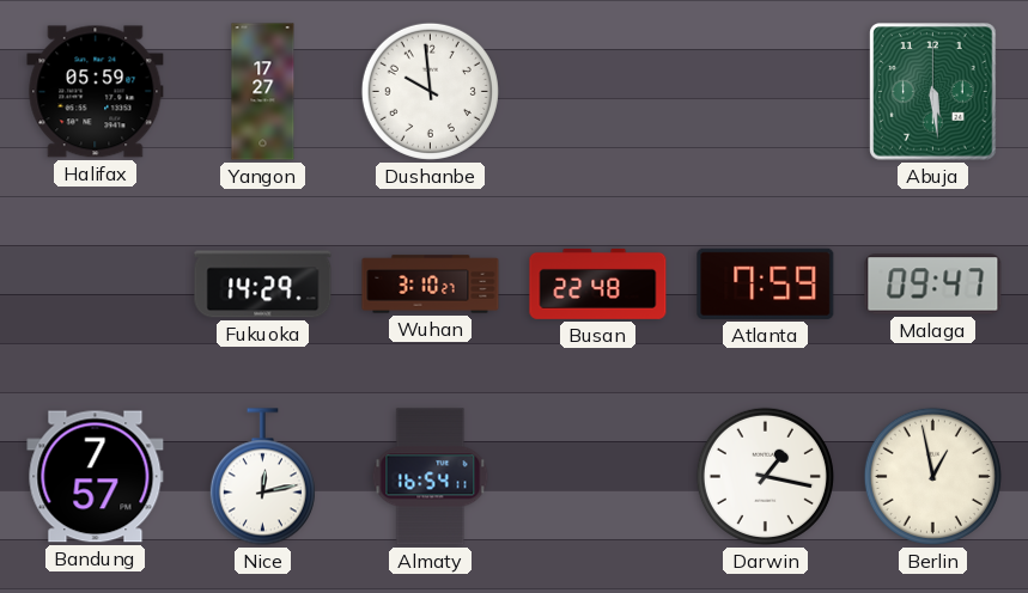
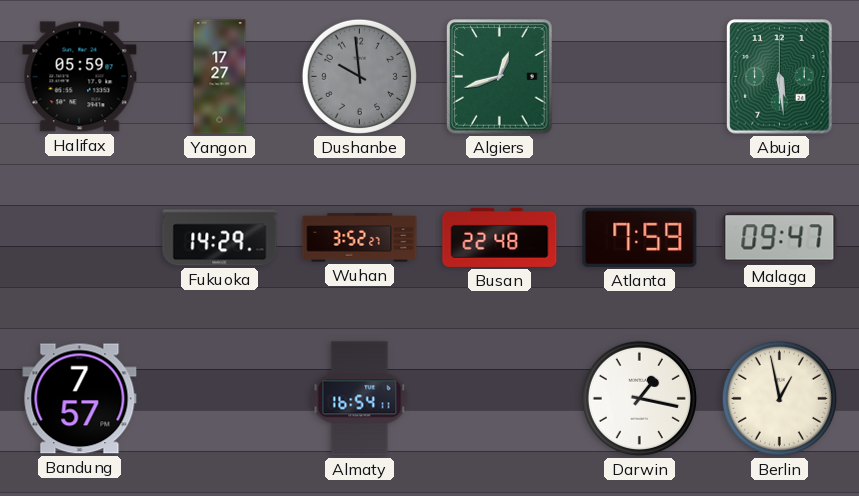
Dushanbe dial: white -> grey (359, 76)
Algiers: none -> 12:42 (500, 77)
Wuhan: 3:10 -> 3:52 (360, 238)
Nice: 12:13 -> none (262, 477)
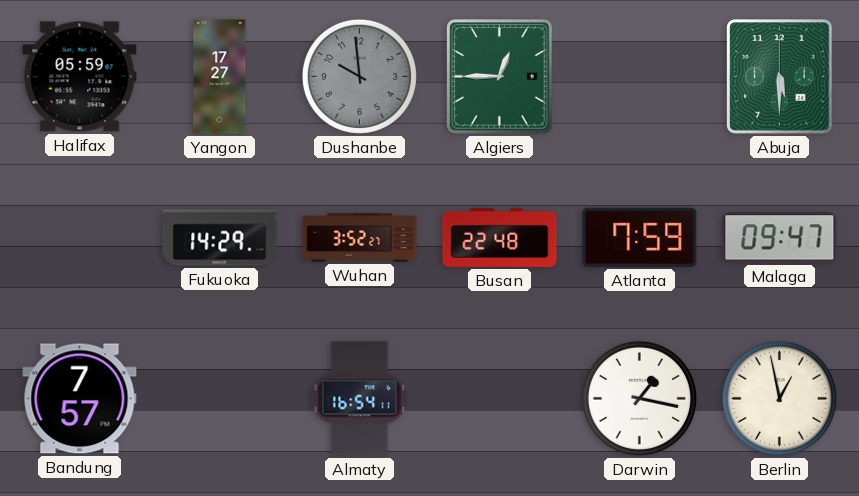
Algiers: 12:42 -> 12:45 (500, 77)
Abuja: 5:29 -> 5:30 (780, 77)
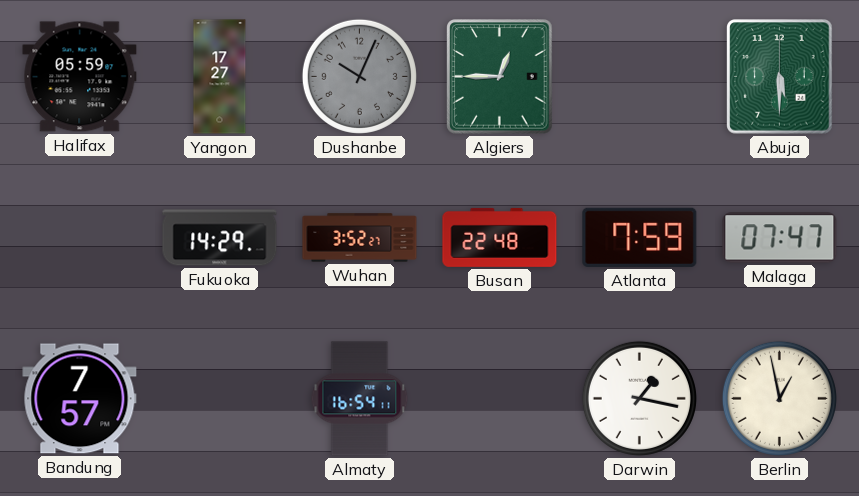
Dushanbe: 9:59 -> 10:04 (359, 76)
Malaga: 09:47 -> 07:47 (780, 238)
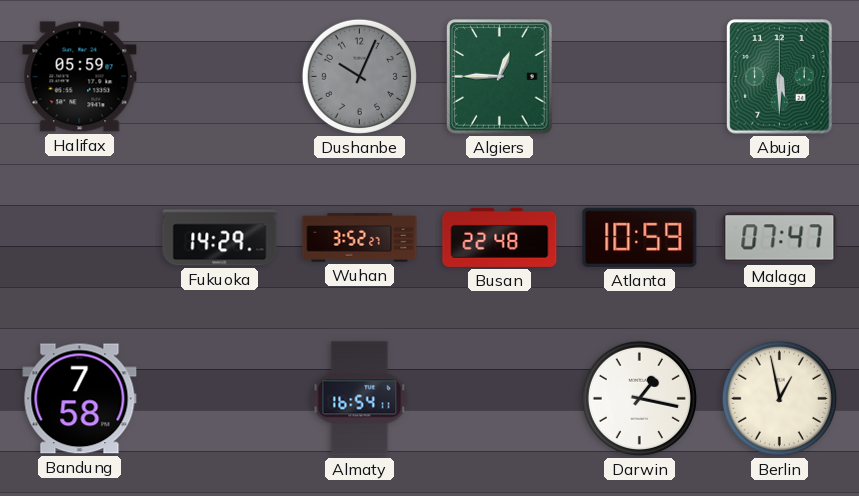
Yangon: 17:27 -> none (220, 77)
Atlanta: 7:59 -> 10:59 (640, 237)
Bandung: 7:57 -> 7:58 (80, 399)
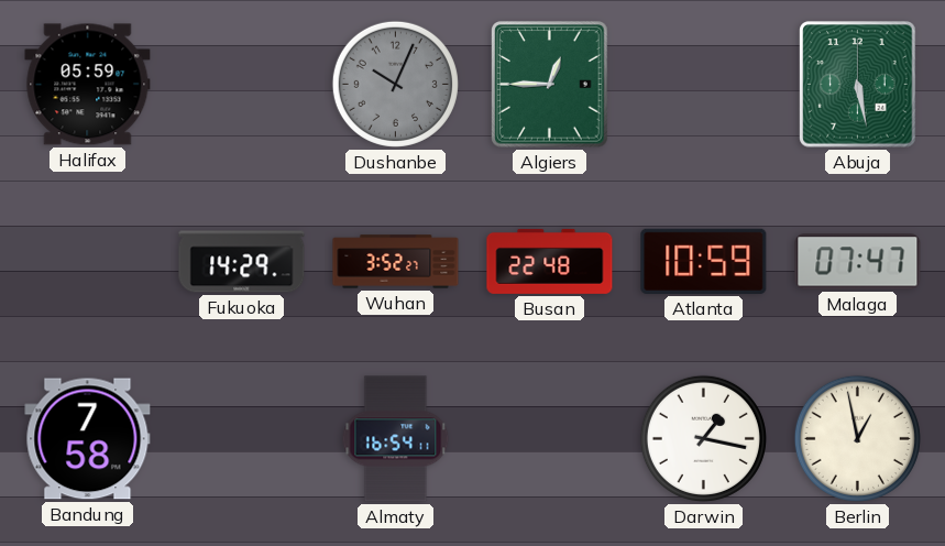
Abuja: 5:30 -> 5:28 (858, 85)
